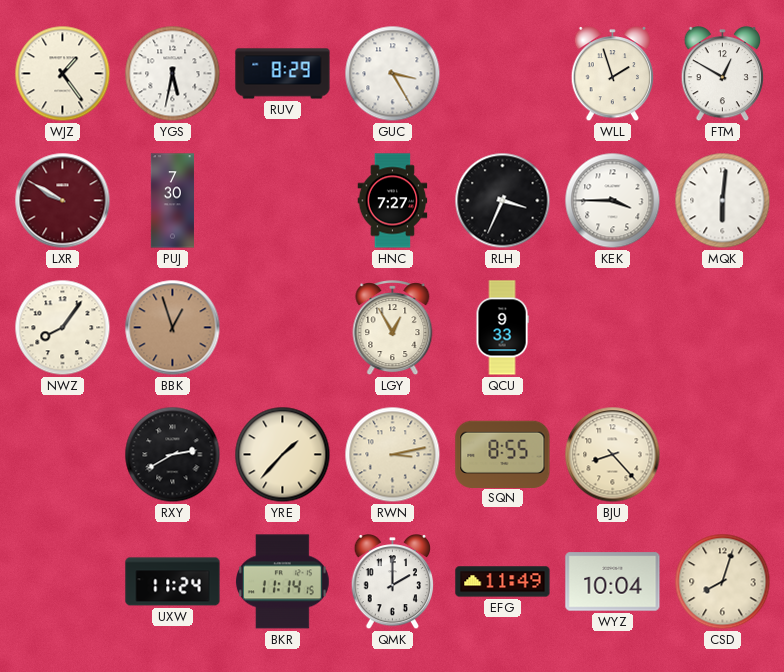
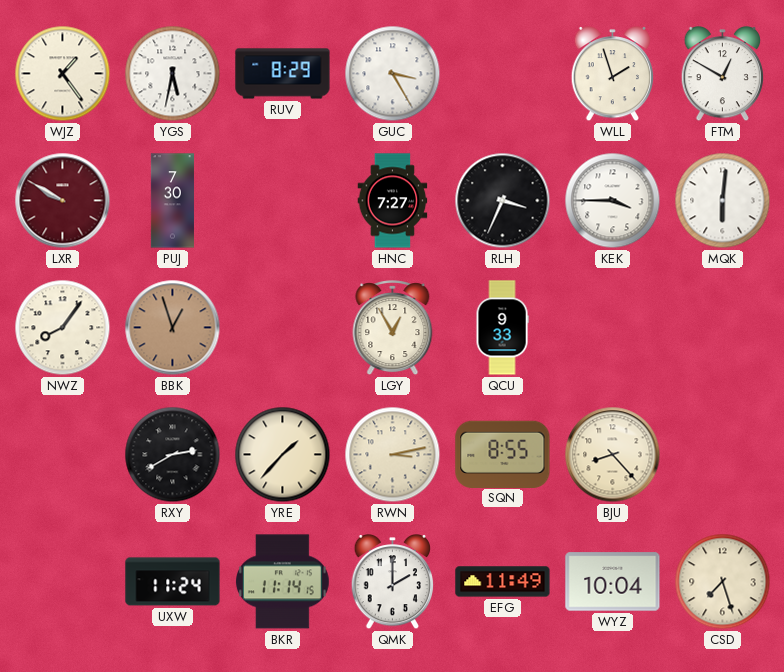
CSD: 8:03 -> 7:27 (723, 582)
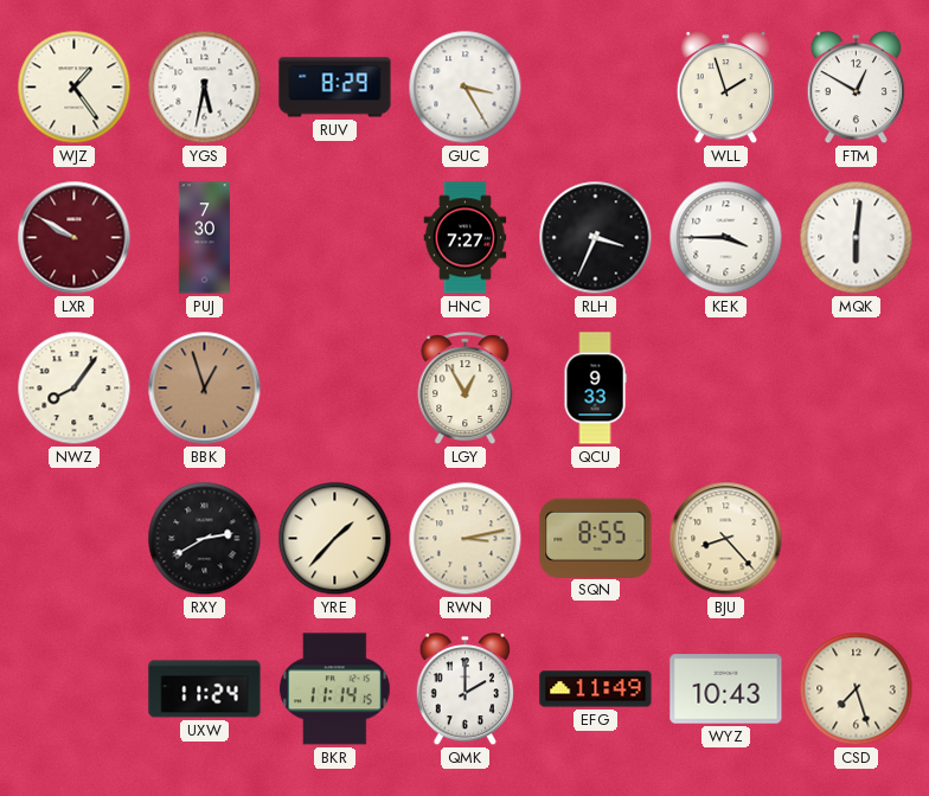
WYZ: 10:04 -> 10:43 (726, 689)
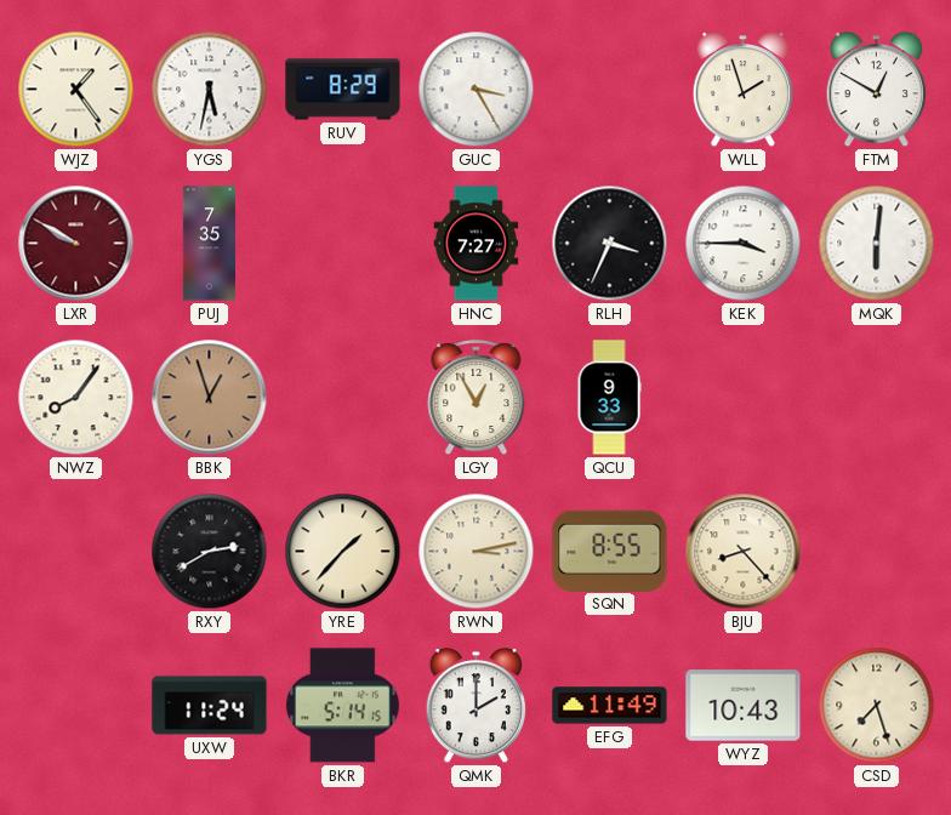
PUJ: 7:30 -> 7:35 (209, 244)
BKR: 11:14 -> 5:14 (342, 706)
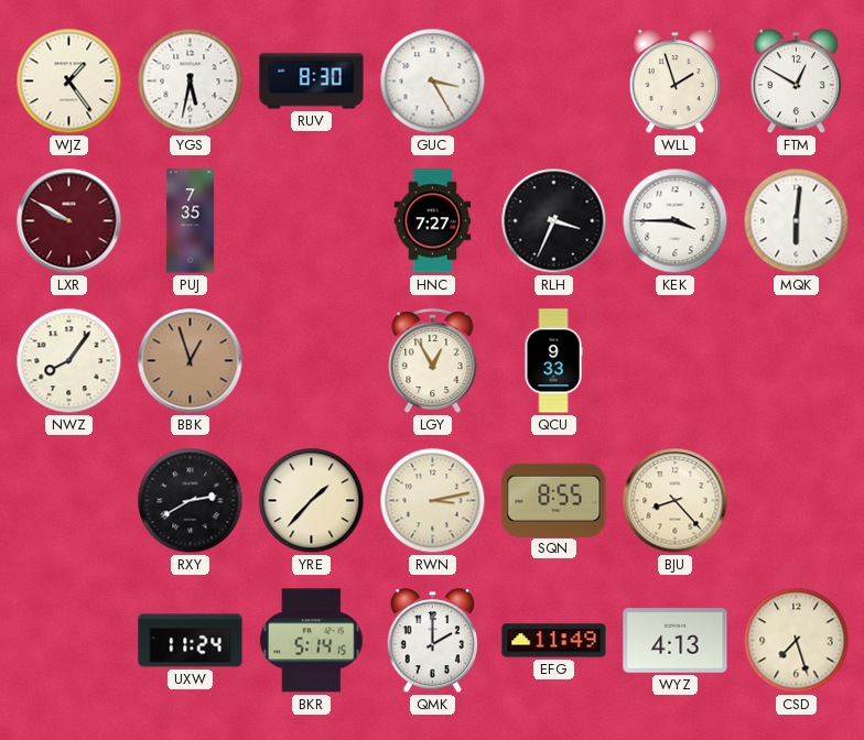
RUV: 8:29 -> 8:30 (312, 81)
WYZ: 10:43 -> 4:13 (676, 641)
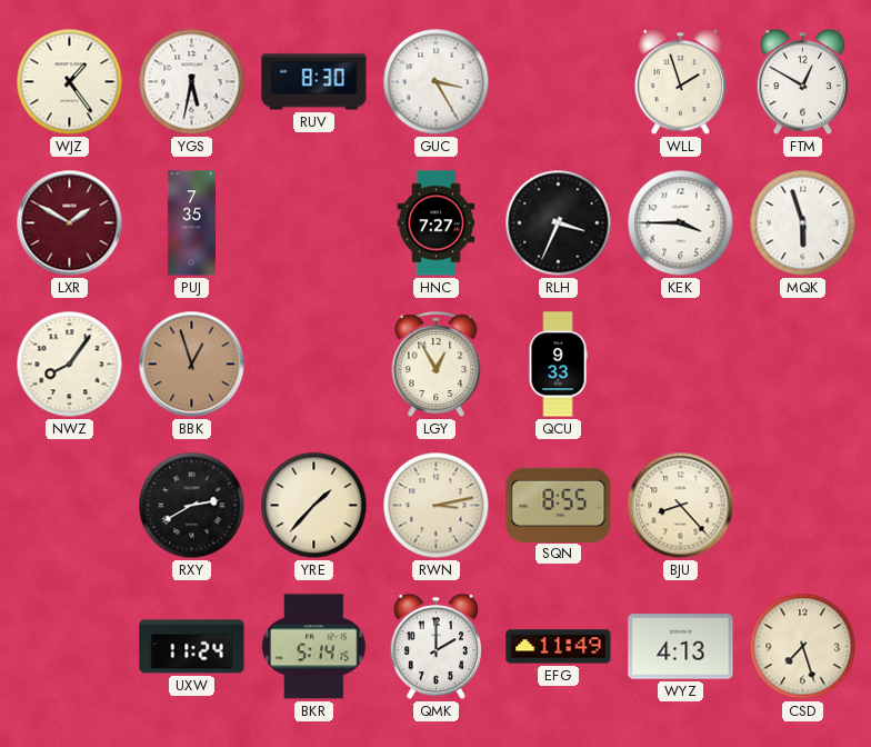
LXR: 9:50 -> 1:50 (70, 223)
MQK: 6:01 -> 5:57 (803, 223)
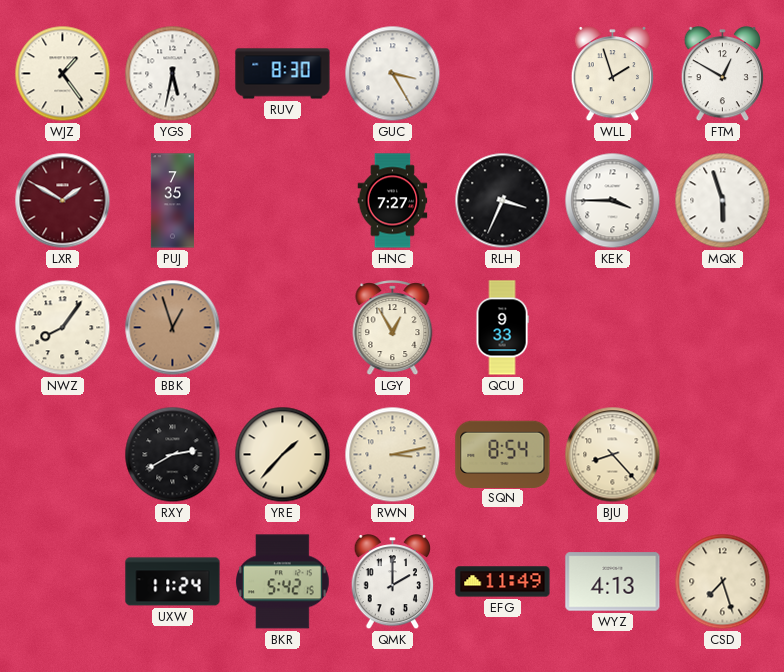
SQN: 8:55 -> 8:54 (503, 454)
BKR: 5:14 -> 5:42 (282, 582)
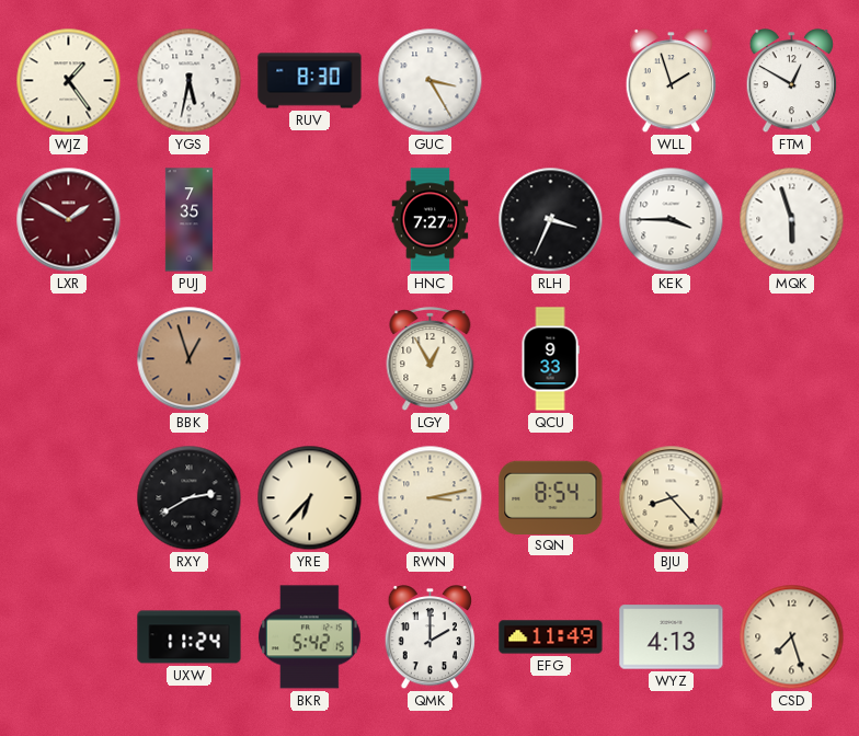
NWZ: 8:06 -> none (63, 328)
YRE: 1:37 -> 6:37 (310, 498)
